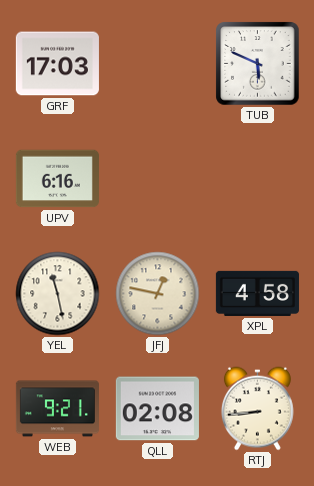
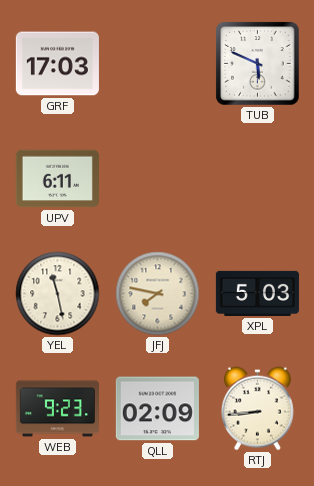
UPV: 6:16 -> 6:11 (57, 179)
JFJ: 12:47 -> 7:47 (158, 294)
XPL: 4:58 -> 5:03 (257, 293)
WEB: 9:21 -> 9:23 (57, 409)
QLL: 02:08 -> 02:09 (157, 409)
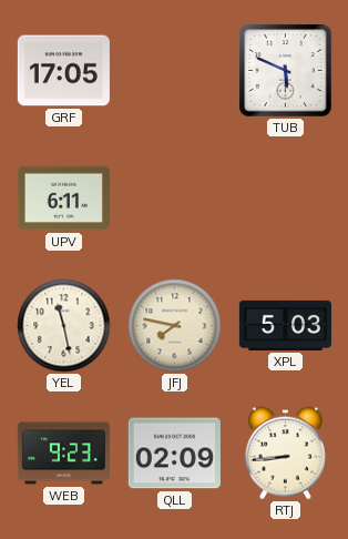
GRF: 17:03 -> 17:05 (63, 71)
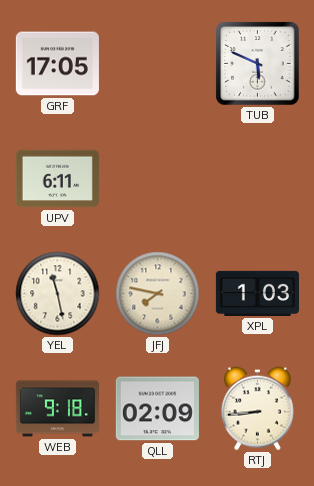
XPL: 5:03 -> 1:03 (257, 293)
WEB: 9:23 -> 9:18 (57, 409)
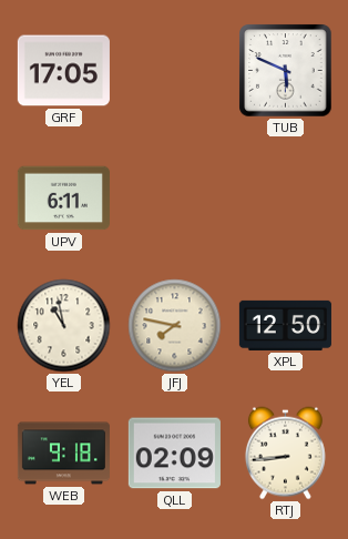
YEL: 11:28 -> 10:58 (64, 326)
XPL: 1:03 -> 12:50 (285, 325)
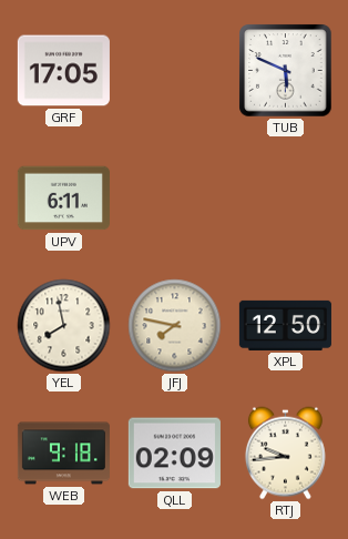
YEL: 10:58 -> 7:58 (64, 326)
RTJ: 8:44 -> 9:44 (285, 454)
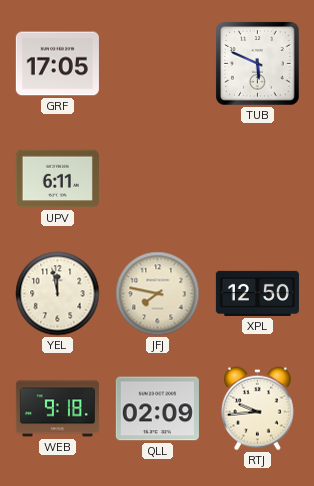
YEL: 7:58 -> 11:58 (58, 294)
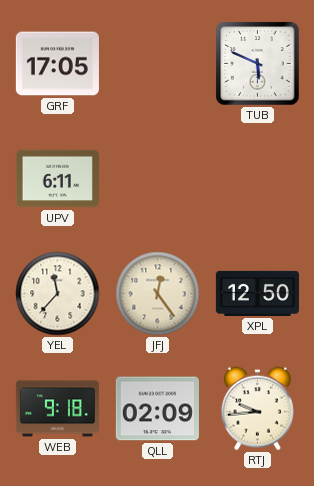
YEL: 11:58 -> 11:37 (58, 294)
JFJ: 7:47 -> 12:24 (158, 294)
